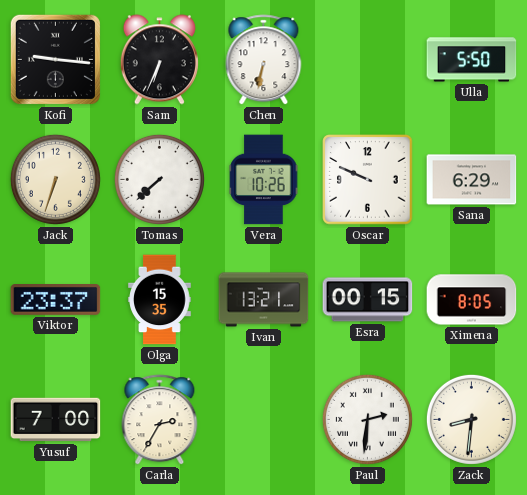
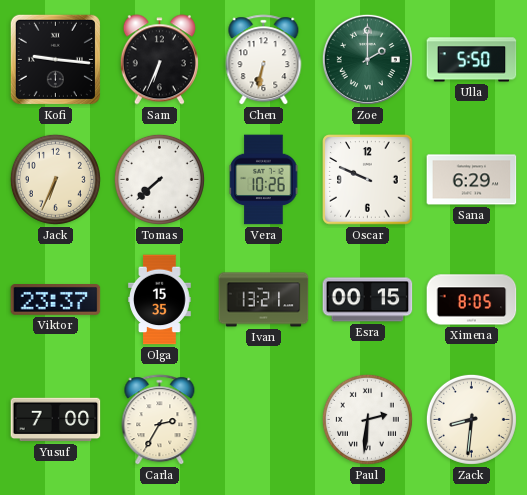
Zoe: none -> 2:00 (367, 59)
Jack: 6:33 -> 6:34 (55, 179)
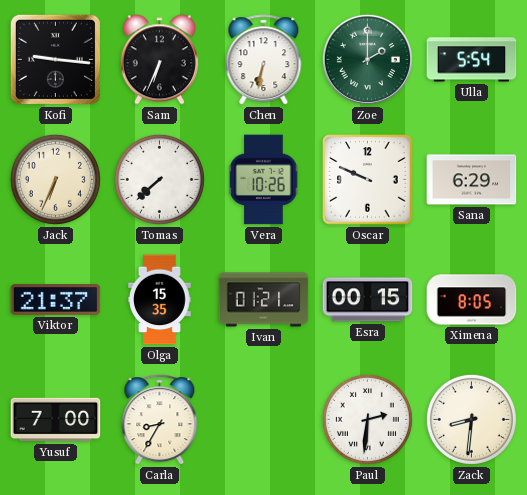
Ulla: 5:50 -> 5:54 (472, 60)
Viktor: 23:37 -> 21:37 (56, 300)
Ivan: 13:21 -> 01:21 (264, 300)
Carla: 2:35 -> 8:35 (160, 420)
